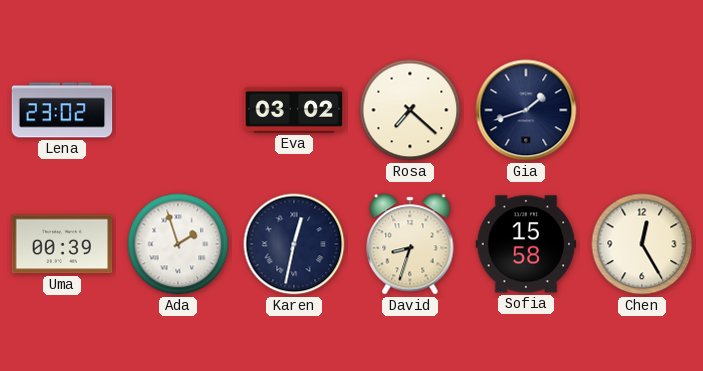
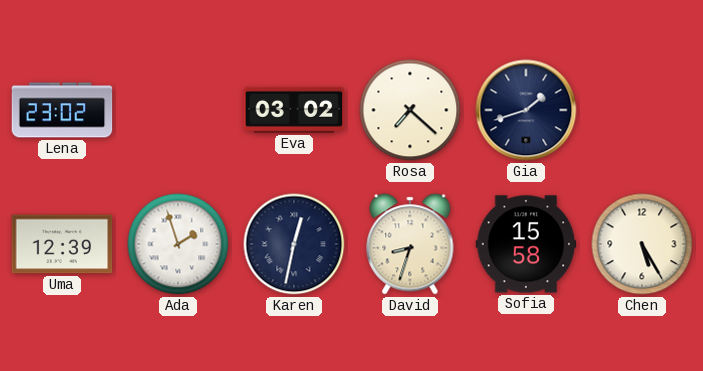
Uma: 00:39 -> 12:39 (62, 244)
Chen: 12:25 -> 5:25 (642, 244)
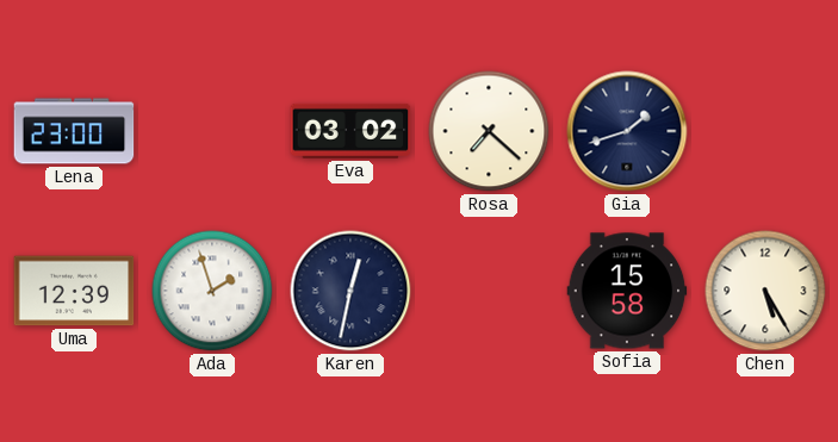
Lena: 23:02 -> 23:00 (74, 131)
David: 8:33 -> none (410, 244)
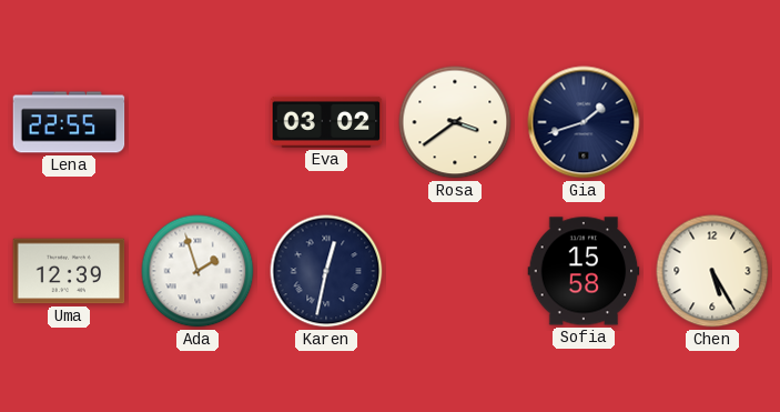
Lena: 23:00 -> 22:55 (69, 122)
Rosa: 7:22 -> 3:39 (455, 122)
